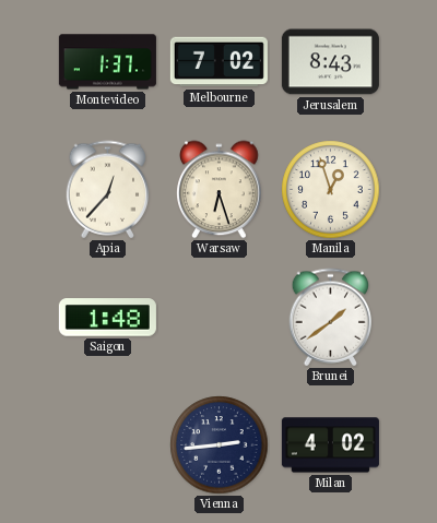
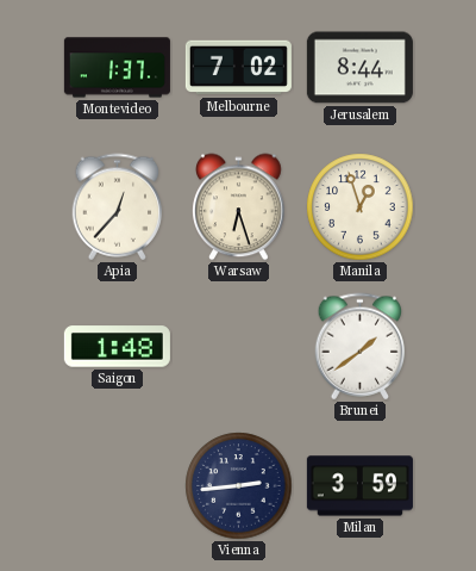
Jerusalem: 8:43 -> 8:44 (359, 68)
Milan: 4:02 -> 3:59 (359, 486)
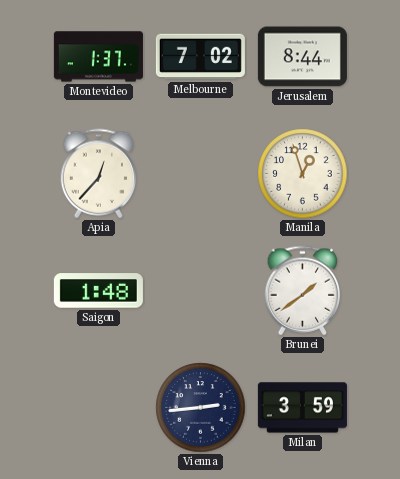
Warsaw: 6:27 -> none (239, 207)
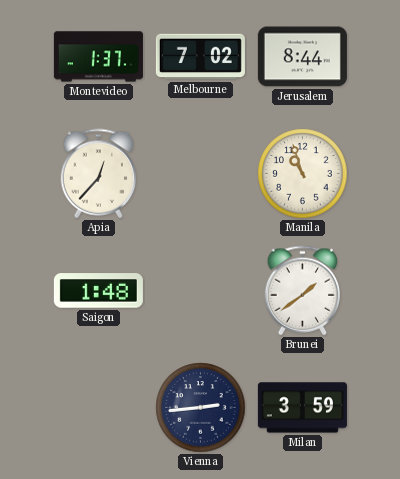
Manila: 12:57 -> 10:57 (303, 174)
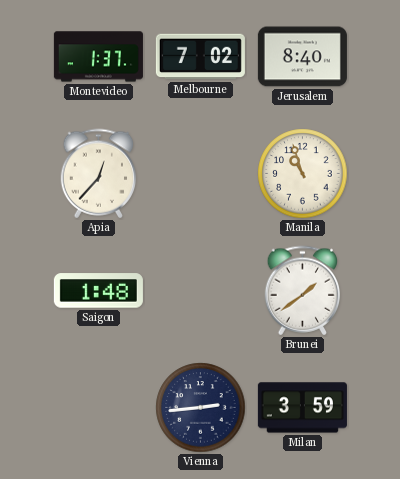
Jerusalem: 8:44 -> 8:40 (302, 57)
